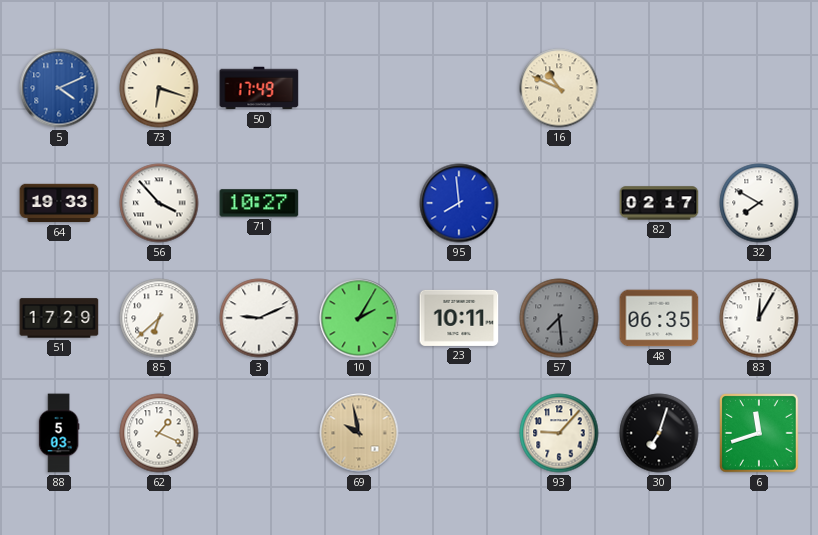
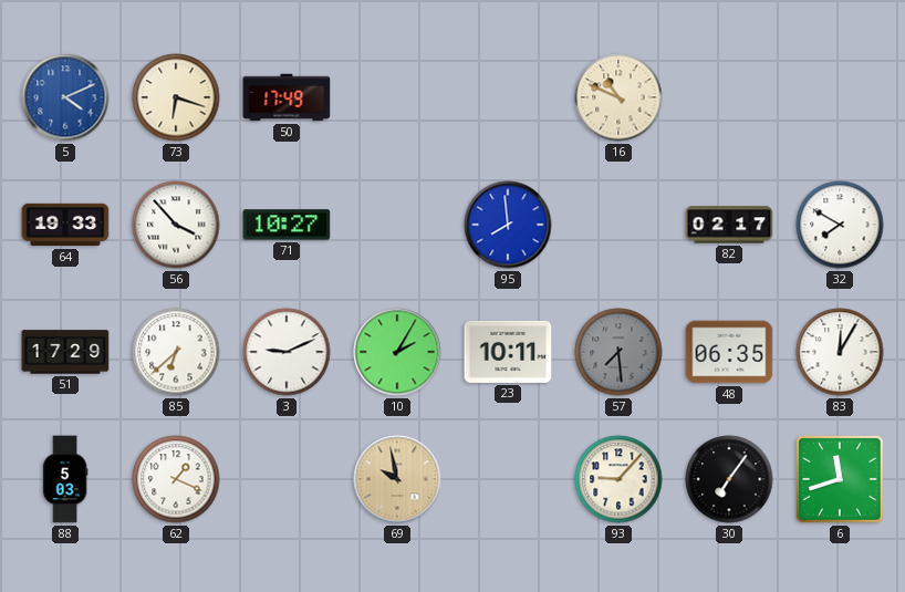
30: 7:03 -> 7:06 (729, 479)
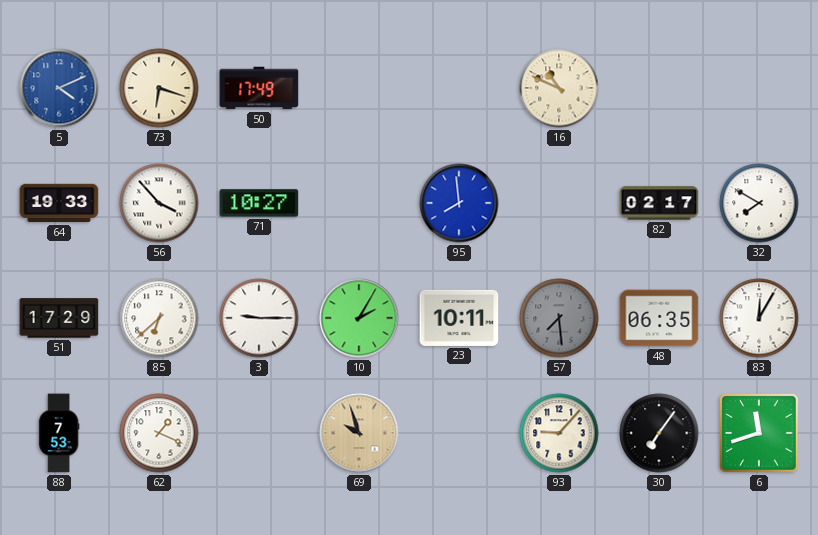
3: 9:11 -> 9:15 (259, 318)
88: 5:03 -> 7:53 (59, 433)
69: 9:58 -> 9:57 (359, 433)
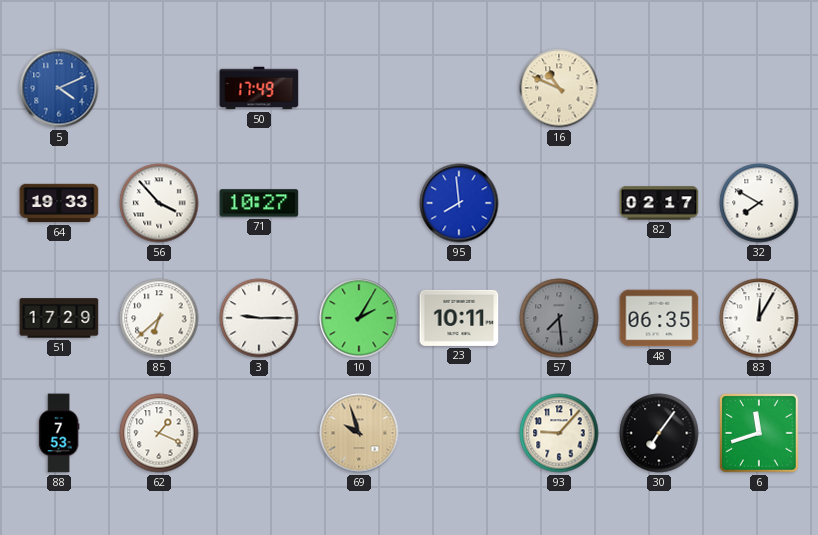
73: 6:18 -> none (159, 88)
